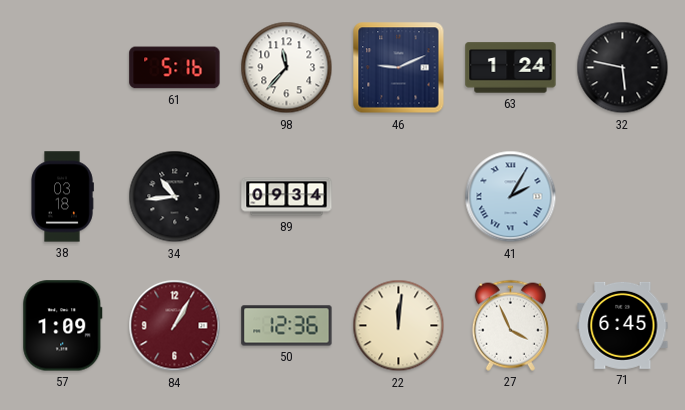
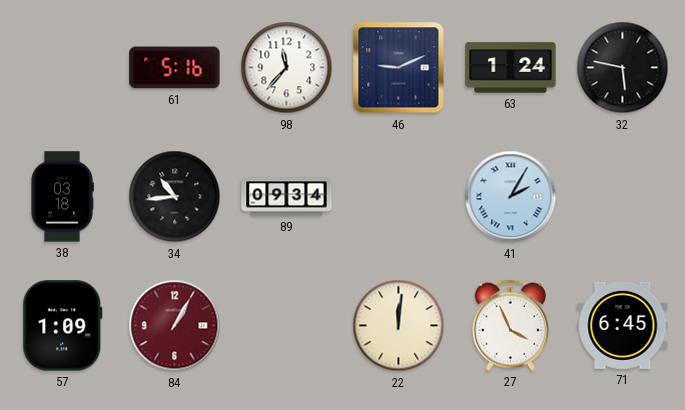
50: 12:36 -> none (287, 326)
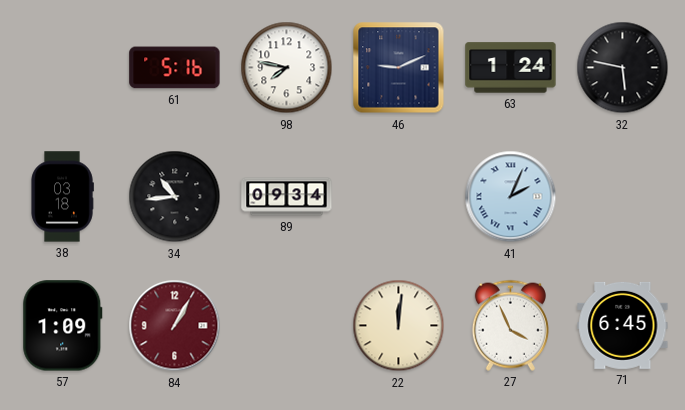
98: 11:37 -> 7:47 (287, 68)
41: 2:05 -> 2:04 (511, 197)
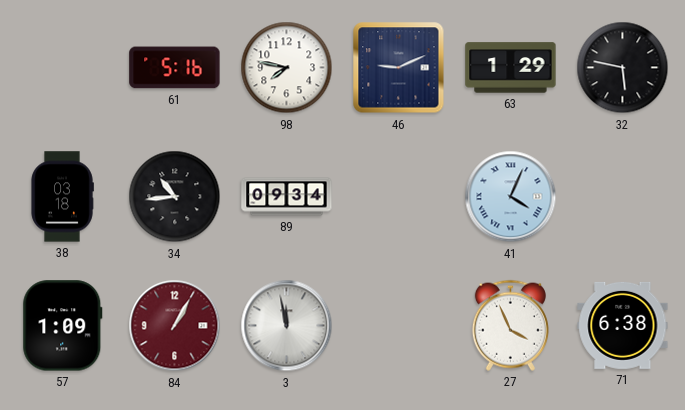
63: 1:24 -> 1:29 (511, 68)
41: 2:04 -> 4:04 (511, 197)
3: none -> 11:58 (287, 326)
22: 12:01 -> none (399, 326)
71: 6:45 -> 6:38 (623, 325)
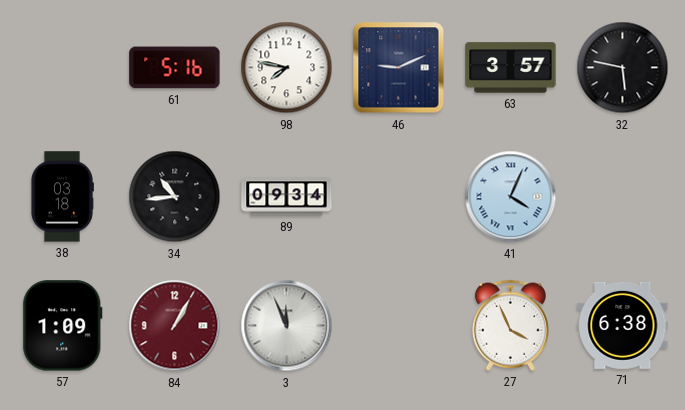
63: 1:29 -> 3:57 (511, 68)
3: 11:58 -> 11:56 (287, 326)
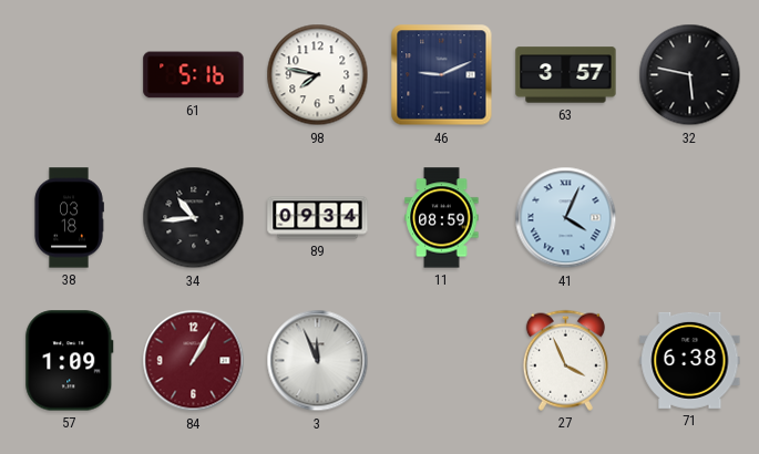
11: none -> 08:59 (442, 218)
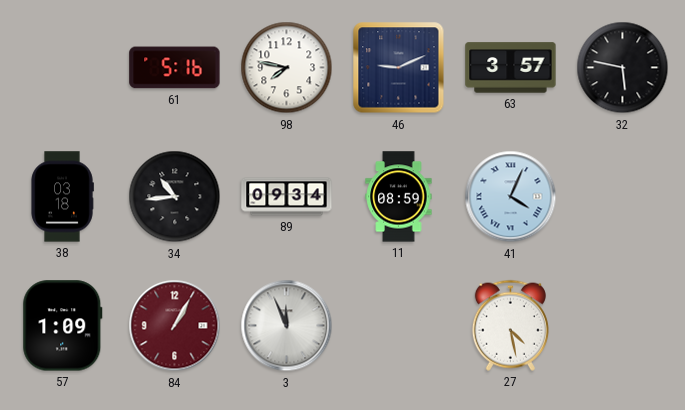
27: 3:56 -> 4:28 (510, 325)
71: 6:38 -> none (690, 360)
